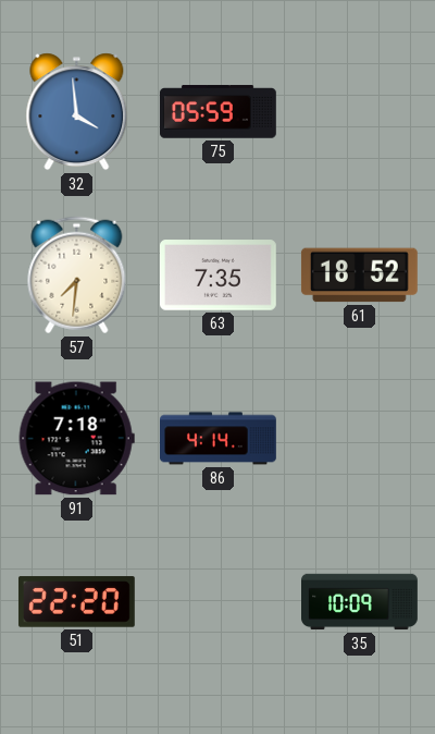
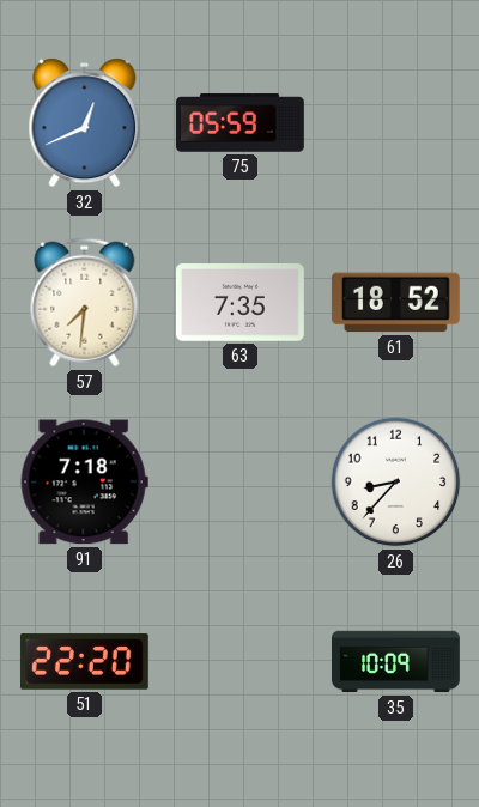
32: 3:59 -> 12:41 (85, 123)
86: 4:14 -> none (219, 439)
26: none -> 8:37 (396, 483)
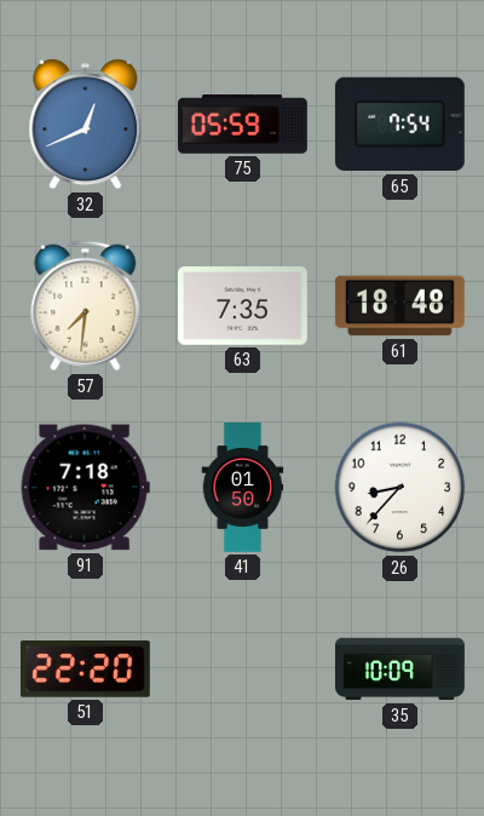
65: none -> 7:54 (399, 125)
61: 18:52 -> 18:48 (399, 306)
41: none -> 01:50 (243, 488)
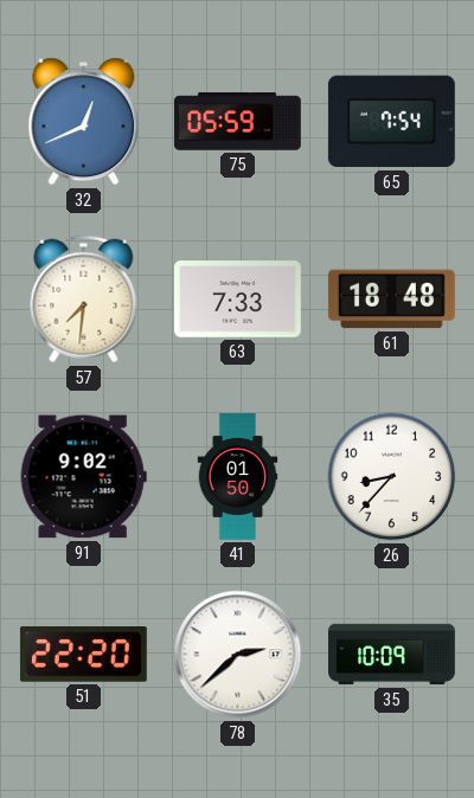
63: 7:35 -> 7:33 (237, 300)
91: 7:18 -> 9:02 (83, 477)
78: none -> 2:38 (238, 655)
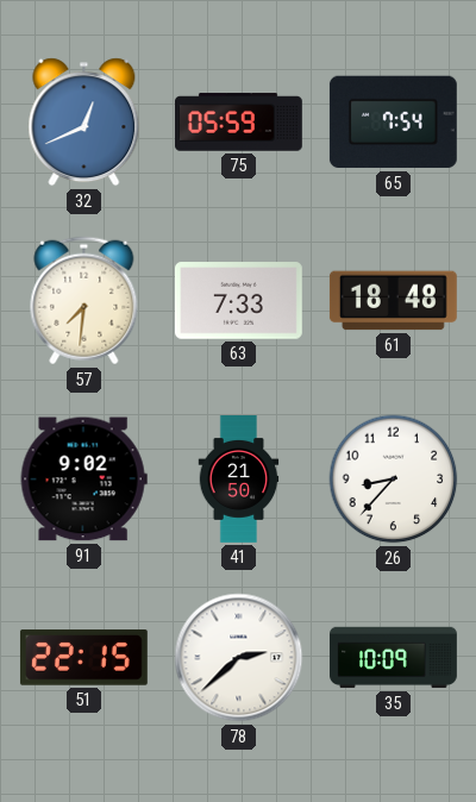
41: 01:50 -> 21:50 (239, 480)
51: 22:20 -> 22:15 (83, 658)
